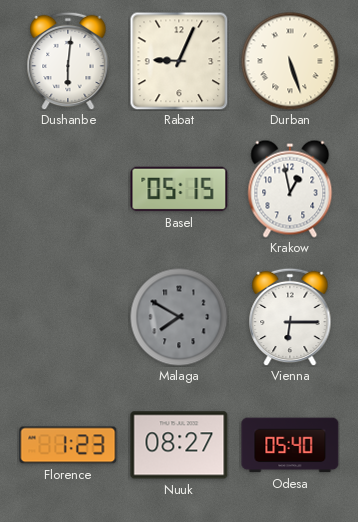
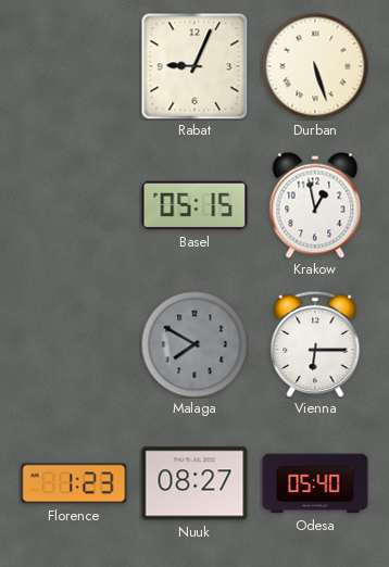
Dushanbe: 6:01 -> none (68, 61)
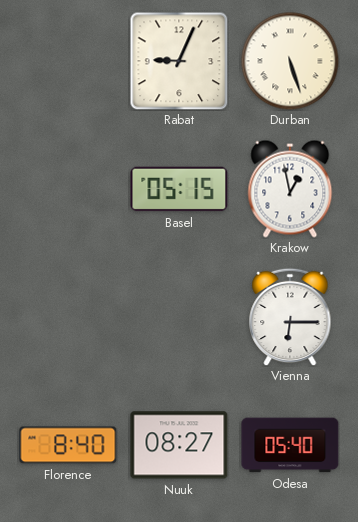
Malaga: 7:50 -> none (195, 344)
Florence: 1:23 -> 8:40 (68, 445)
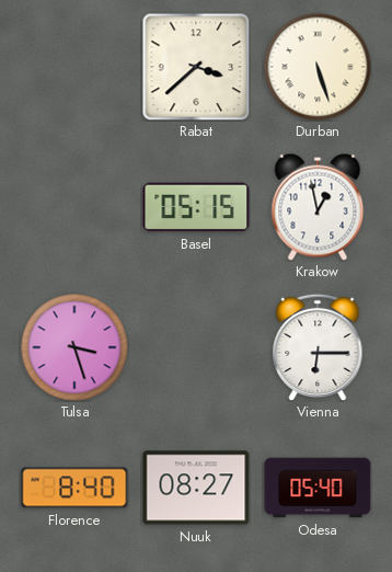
Rabat: 9:04 -> 3:38 (196, 67)
Tulsa: none -> 3:27 (74, 347)
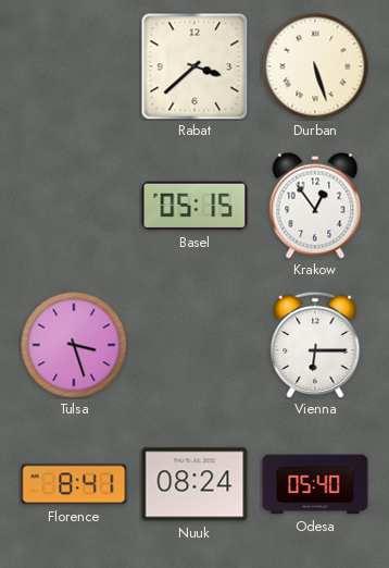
Krakow: 12:58 -> 12:54 (315, 206)
Florence: 8:40 -> 8:41 (74, 484)
Nuuk: 08:27 -> 08:24 (195, 484)
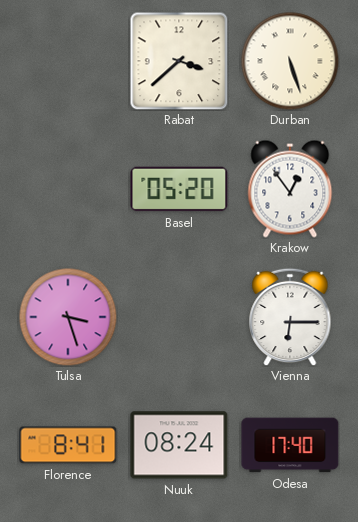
Basel: 05:15 -> 05:20 (179, 189)
Odesa: 05:40 -> 17:40 (290, 445)
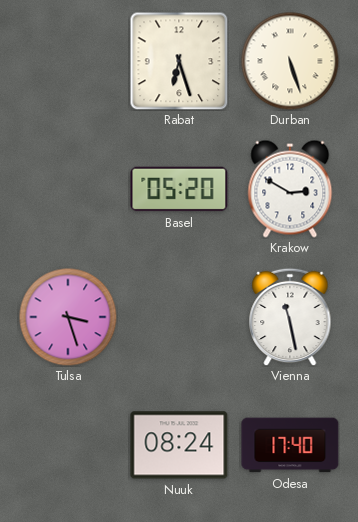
Rabat: 3:38 -> 6:27 (179, 61)
Krakow: 12:54 -> 2:50 (290, 189)
Vienna: 6:15 -> 11:28 (290, 317)
Florence: 8:41 -> none (68, 445)
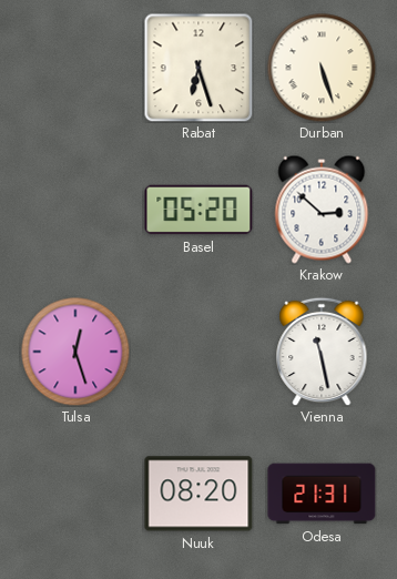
Krakow: 2:50 -> 2:52 (322, 210)
Tulsa: 3:27 -> 12:27 (75, 352)
Nuuk: 08:24 -> 08:20 (198, 494)
Odesa: 17:40 -> 21:31 (322, 494)
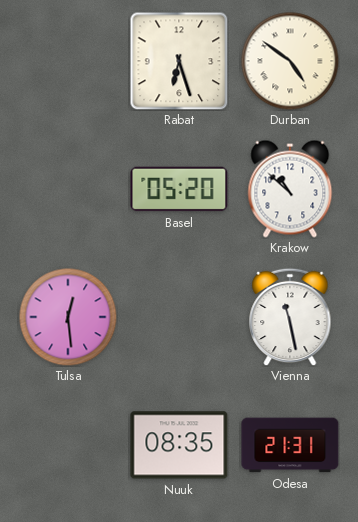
Durban: 5:27 -> 4:51 (290, 61)
Krakow: 2:52 -> 10:52 (290, 189)
Tulsa: 12:27 -> 12:29 (68, 317)
Nuuk: 08:20 -> 08:35 (179, 445)
